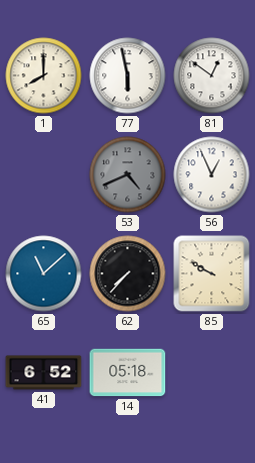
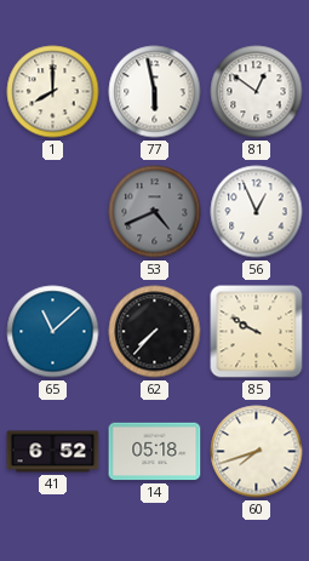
60: none -> 7:42 (257, 452)
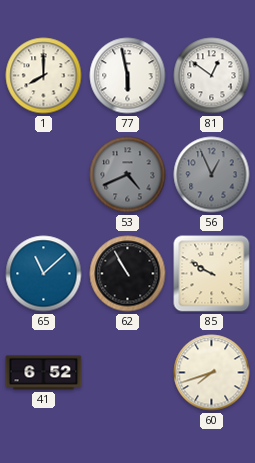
56 dial: white -> grey (212, 175)
62: 7:37 -> 10:55 (128, 274)
14: 05:18 -> none (155, 452)
